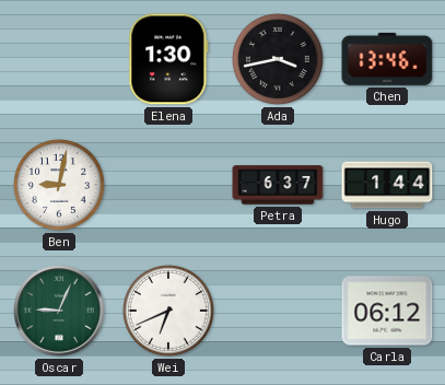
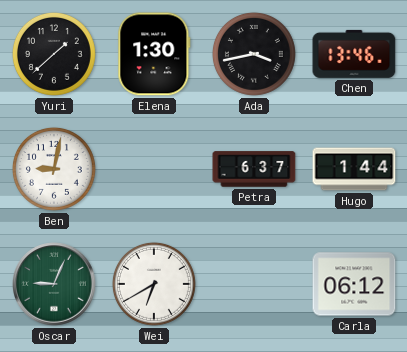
Yuri: none -> 1:38 (54, 54)
Wei: 6:41 -> 6:40 (154, 284)
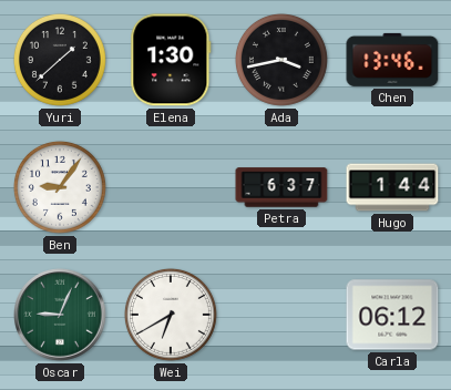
Ben: 9:02 -> 9:06 (60, 187)
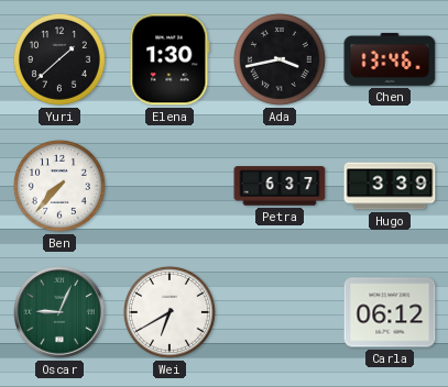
Ben: 9:06 -> 7:37 (59, 186)
Hugo: 1:44 -> 3:39 (390, 186)
